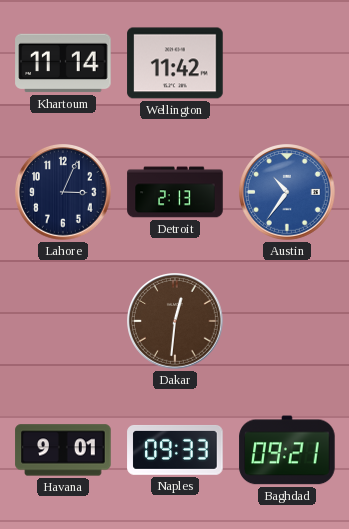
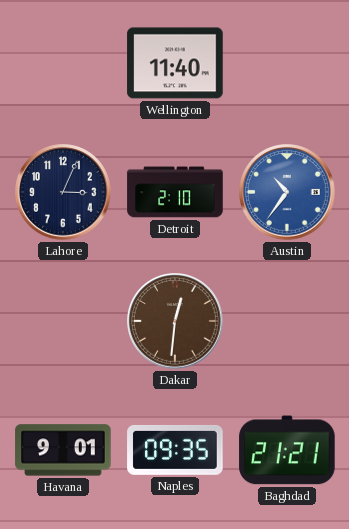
Khartoum: 11:14 -> none (63, 63)
Wellington: 11:42 -> 11:40 (175, 63)
Detroit: 2:13 -> 2:10 (175, 192)
Naples: 09:33 -> 09:35 (175, 450)
Baghdad: 09:21 -> 21:21 (287, 450)
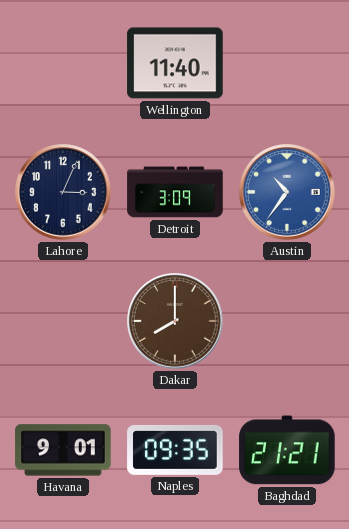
Detroit: 2:10 -> 3:09 (175, 192)
Dakar: 12:31 -> 8:00 (176, 322)
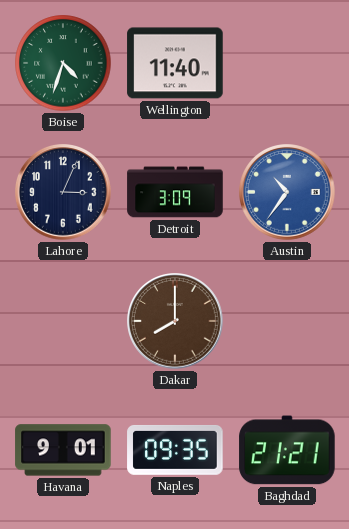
Boise: none -> 4:33 (63, 63)
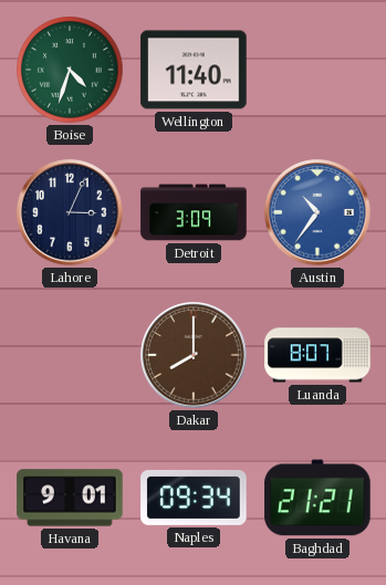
Luanda: none -> 8:07 (317, 355)
Naples: 09:35 -> 09:34 (194, 498)
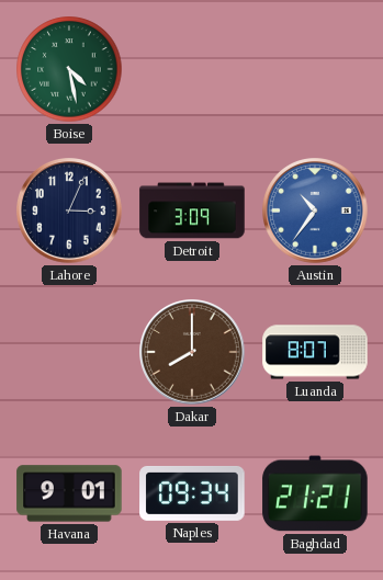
Boise: 4:33 -> 4:28 (69, 69)
Wellington: 11:40 -> none (194, 70)
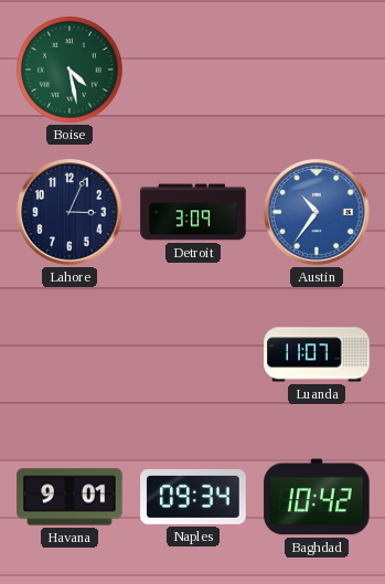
Dakar: 8:00 -> none (193, 353)
Luanda: 8:07 -> 11:07 (317, 354)
Baghdad: 21:21 -> 10:42 (317, 497)
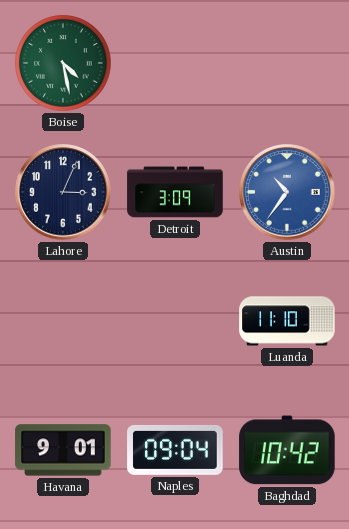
Luanda: 11:07 -> 11:10 (287, 321)
Naples: 09:34 -> 09:04 (175, 450)
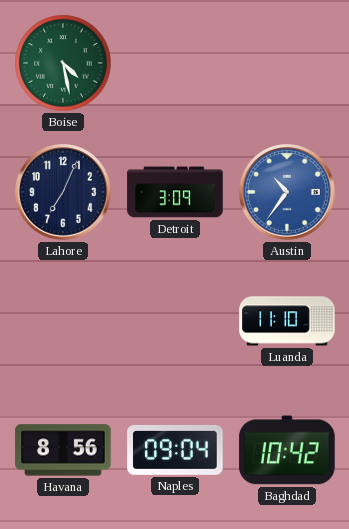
Lahore: 3:04 -> 7:04 (64, 193)
Havana: 9:01 -> 8:56 (63, 450)
